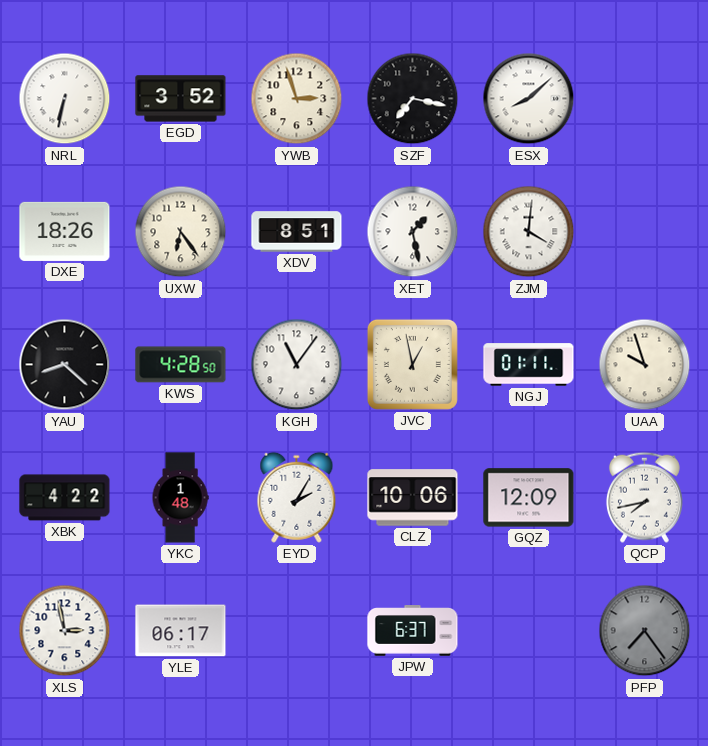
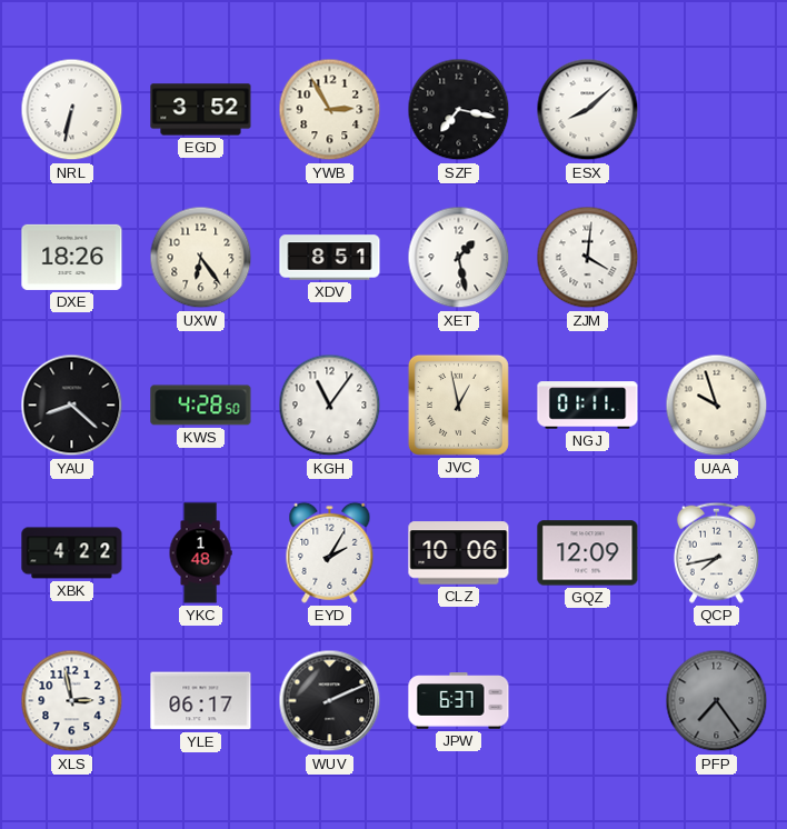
YWB: 2:57 -> 2:55 (330, 110)
WUV: none -> 2:11 (330, 701)
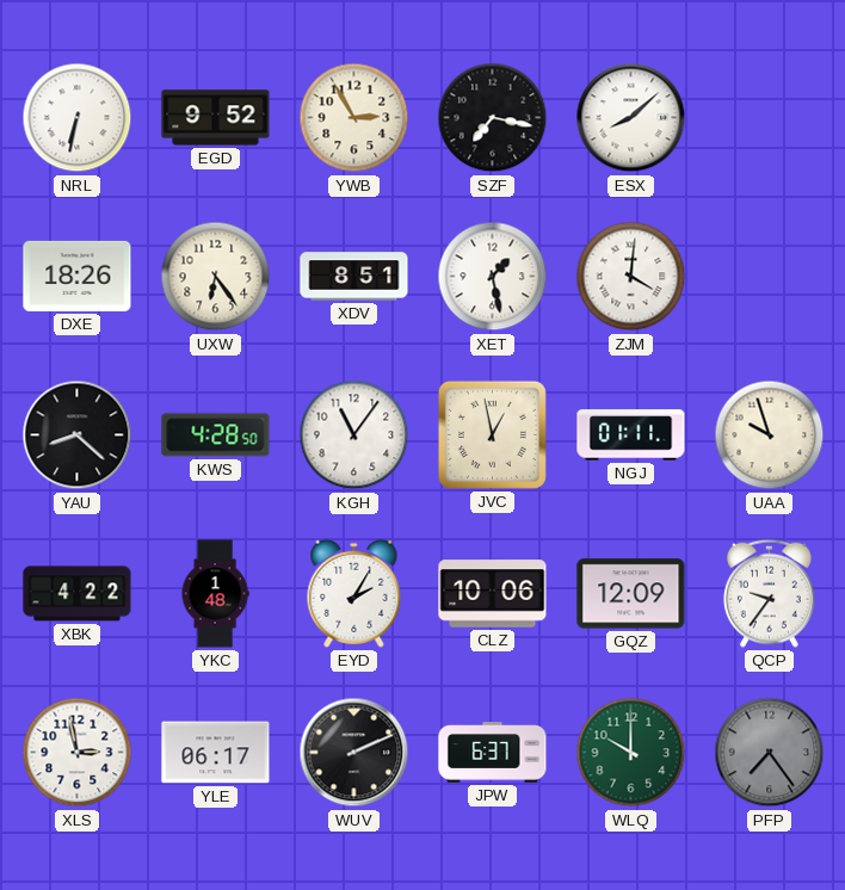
EGD: 3:52 -> 9:52 (216, 118)
QCP: 7:43 -> 9:36 (769, 593)
WLQ: none -> 10:00 (631, 753)
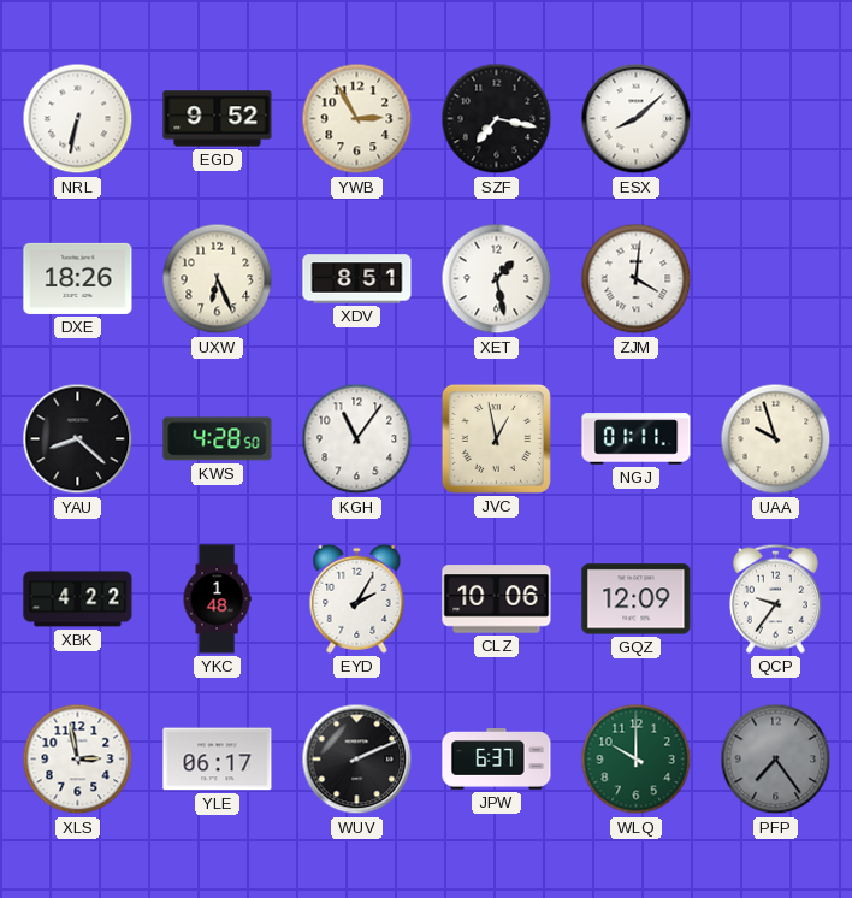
UXW: 6:24 -> 6:26 (218, 279)
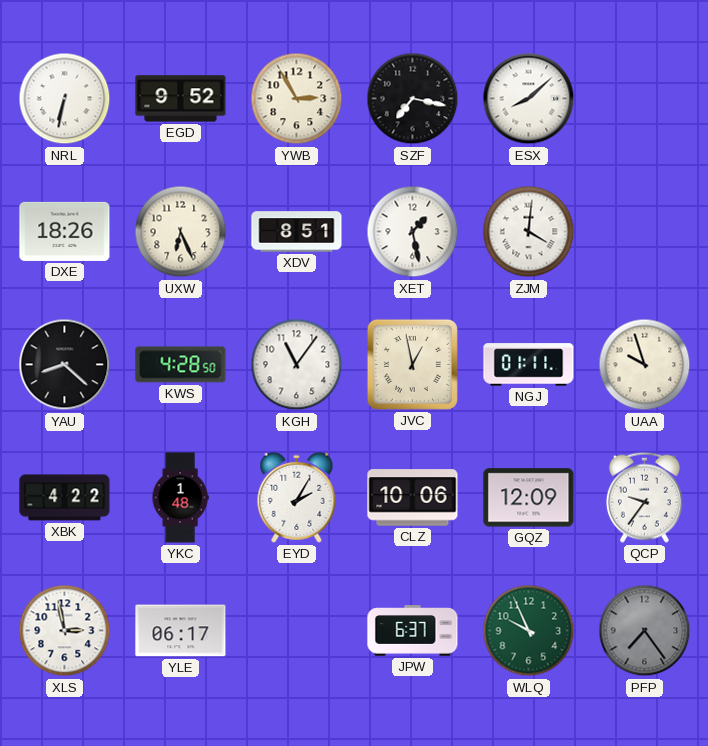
WUV: 2:11 -> none (357, 760)
WLQ: 10:00 -> 9:56 (529, 631)
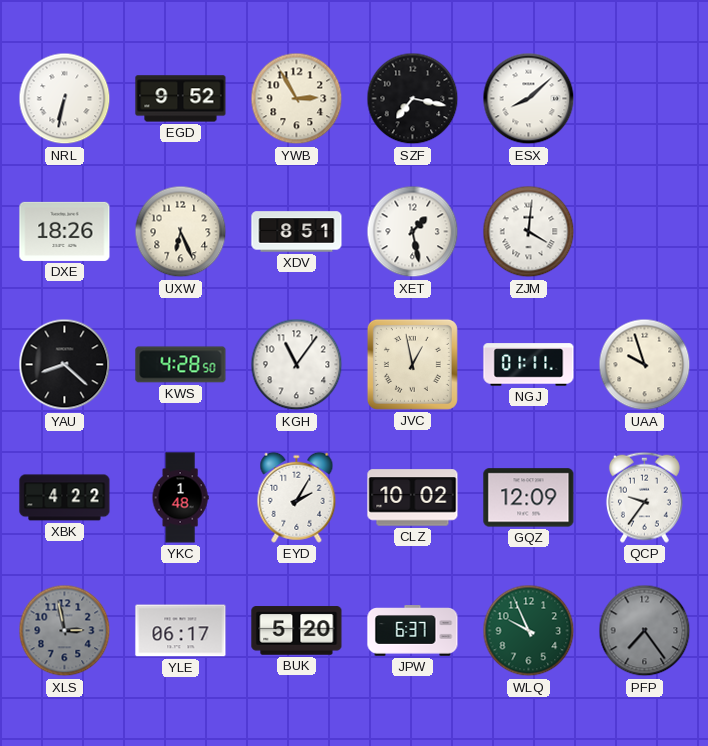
CLZ: 10:06 -> 10:02 (413, 498)
XLS dial: white -> grey (65, 631)
BUK: none -> 5:20 (297, 631)
